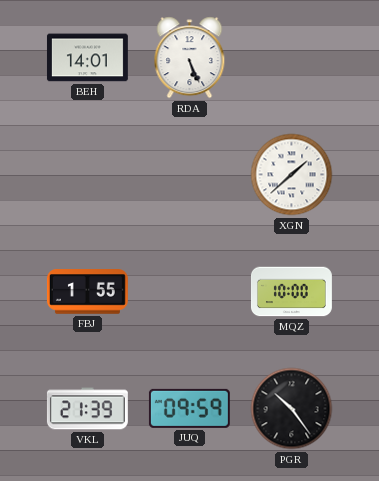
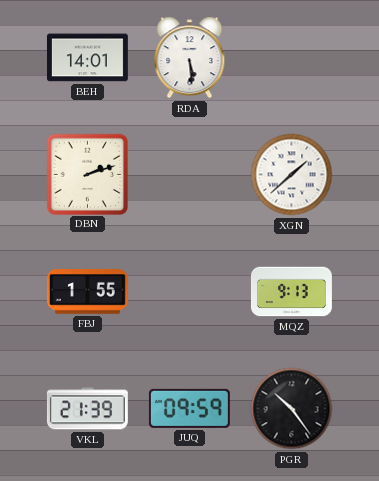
RDA: 5:26 -> 5:29 (190, 58)
DBN: none -> 2:12 (87, 174)
MQZ: 10:00 -> 9:13 (291, 292)
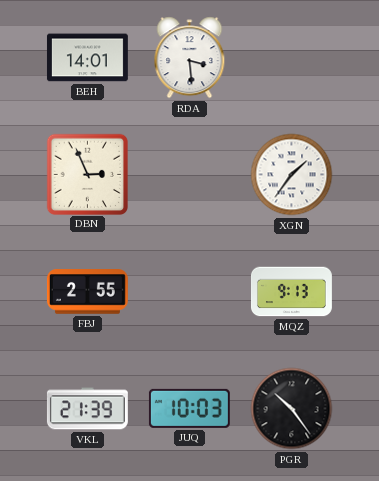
RDA: 5:29 -> 3:29 (190, 58)
DBN: 2:12 -> 2:56 (87, 174)
XGN: 1:38 -> 1:36 (292, 175)
FBJ: 1:55 -> 2:55 (87, 292)
JUQ: 09:59 -> 10:03 (189, 408)
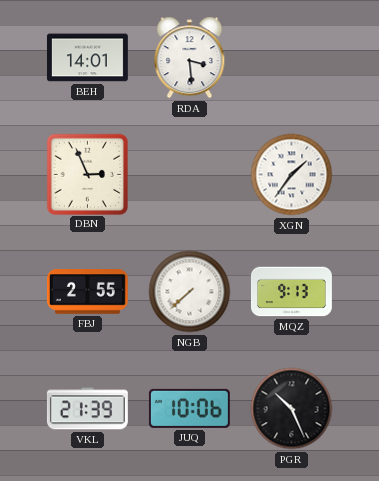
NGB: none -> 7:38 (190, 292)
JUQ: 10:03 -> 10:06 (189, 408)
PGR: 10:24 -> 10:26 (292, 409)
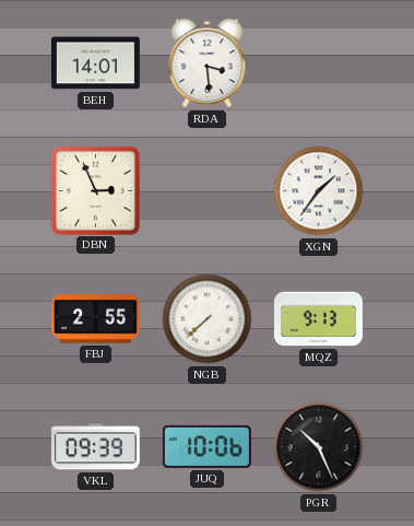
VKL: 21:39 -> 09:39 (95, 447)
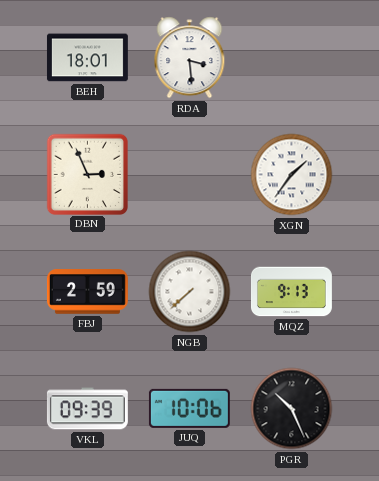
BEH: 14:01 -> 18:01 (87, 58)
FBJ: 2:55 -> 2:59 (87, 292)
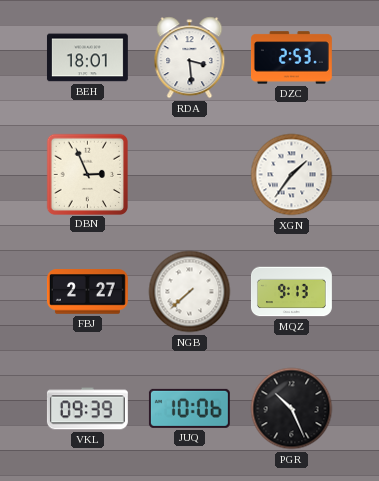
DZC: none -> 2:53 (291, 58)
FBJ: 2:59 -> 2:27 (87, 292)
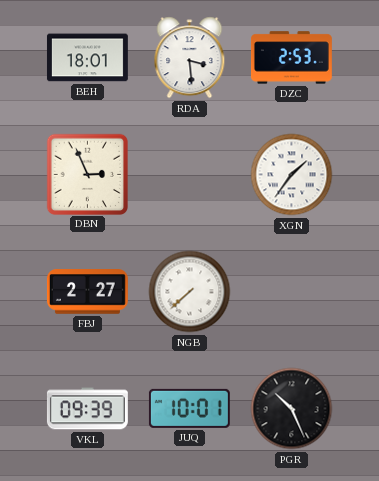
MQZ: 9:13 -> none (291, 292)
JUQ: 10:06 -> 10:01 (189, 408)
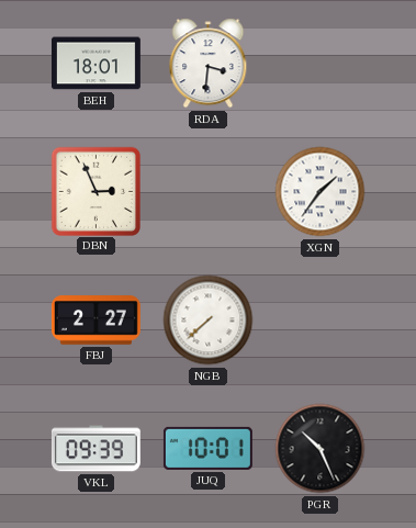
RDA: 3:29 -> 3:31 (209, 64)
DZC: 2:53 -> none (291, 58)
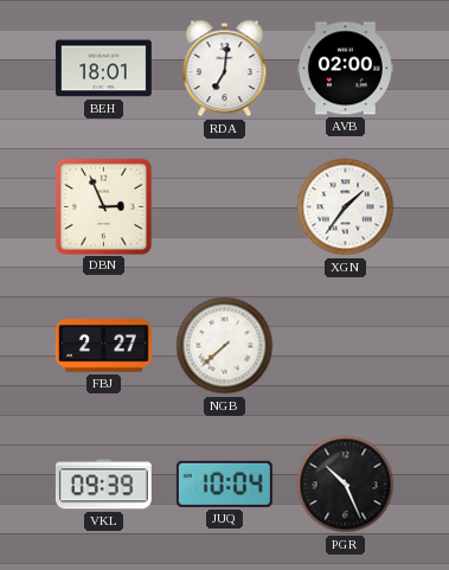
RDA: 3:31 -> 7:01 (225, 69)
AVB: none -> 02:00 (345, 69)
JUQ: 10:01 -> 10:04 (224, 483)
